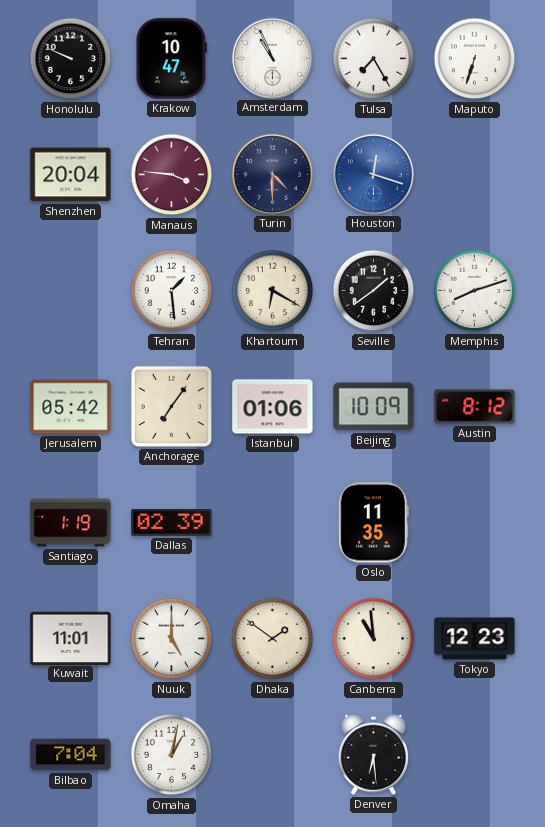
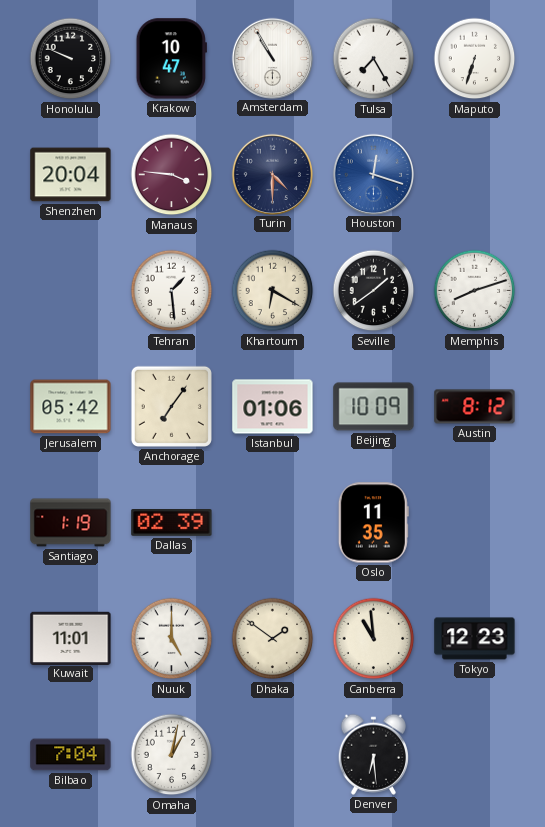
Amsterdam: 10:56 -> 10:55 (272, 58)
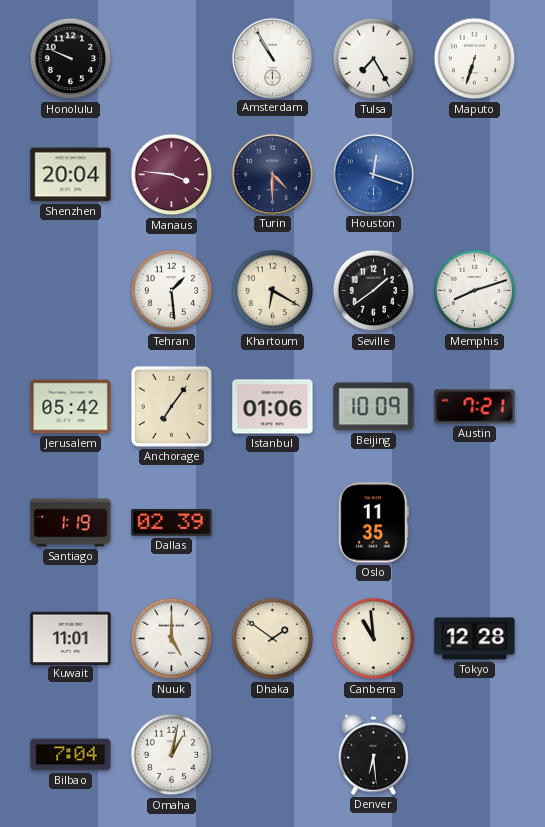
Krakow: 10:47 -> none (171, 59)
Austin: 8:12 -> 7:21 (475, 407)
Tokyo: 12:23 -> 12:28 (475, 639)
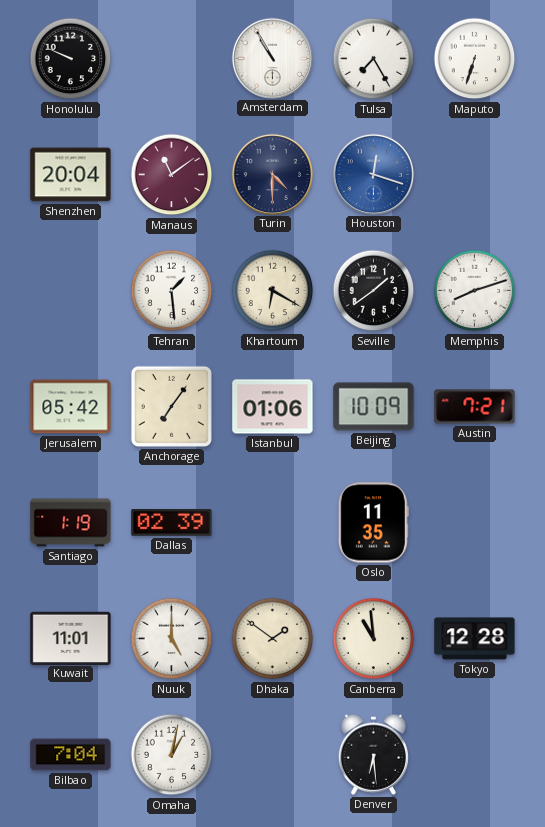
Manaus: 3:46 -> 11:09 (172, 175)
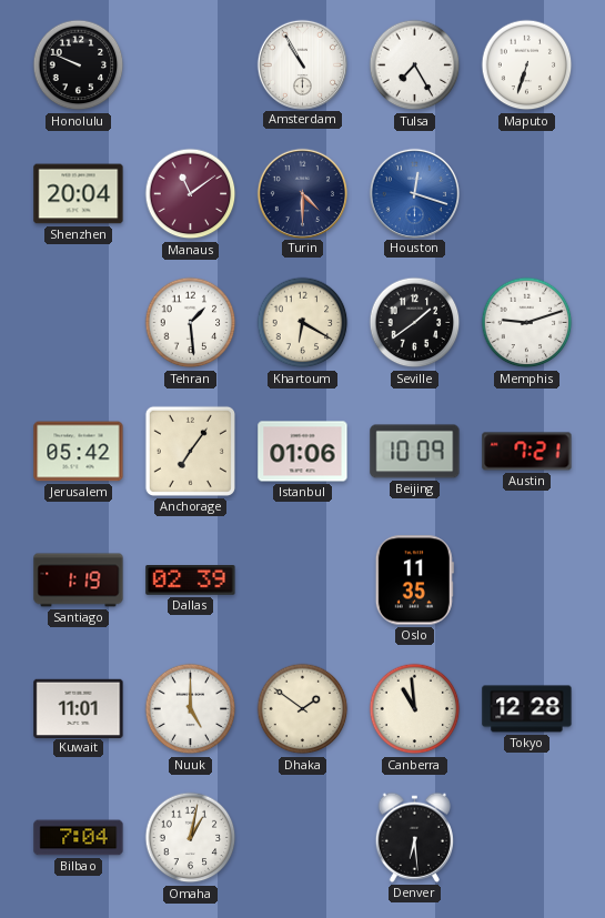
Memphis: 8:12 -> 9:12 (527, 323)
